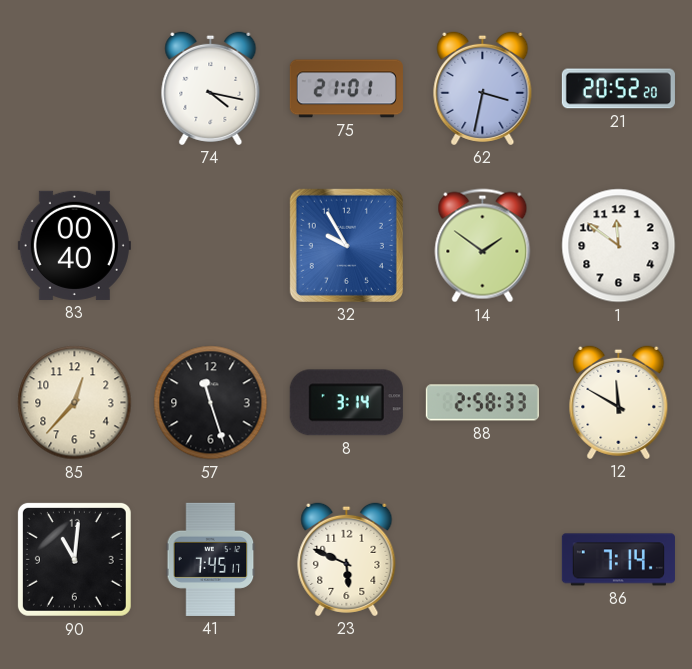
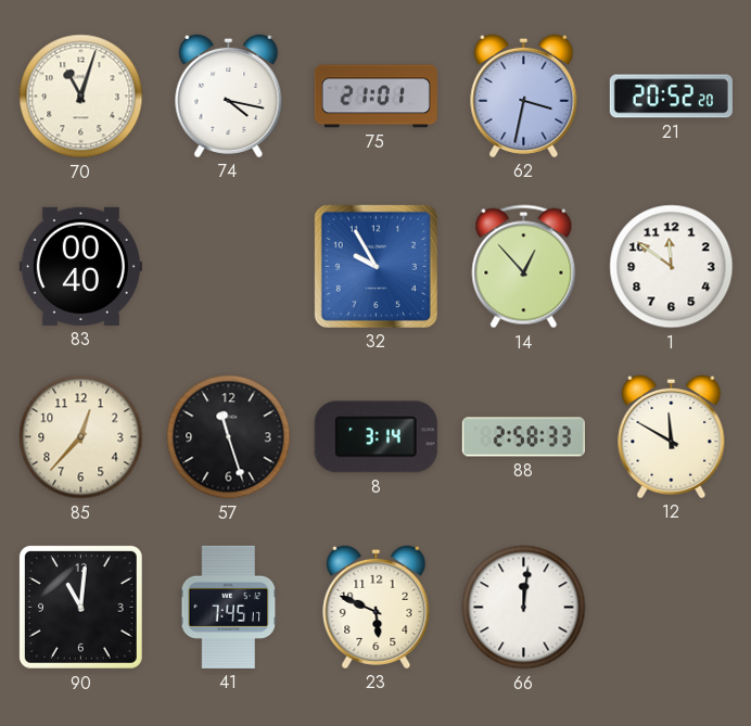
70: none -> 11:03 (81, 97)
14: 1:51 -> 12:53 (524, 267)
66: none -> 12:01 (524, 608)
86: 7:14 -> none (618, 560)
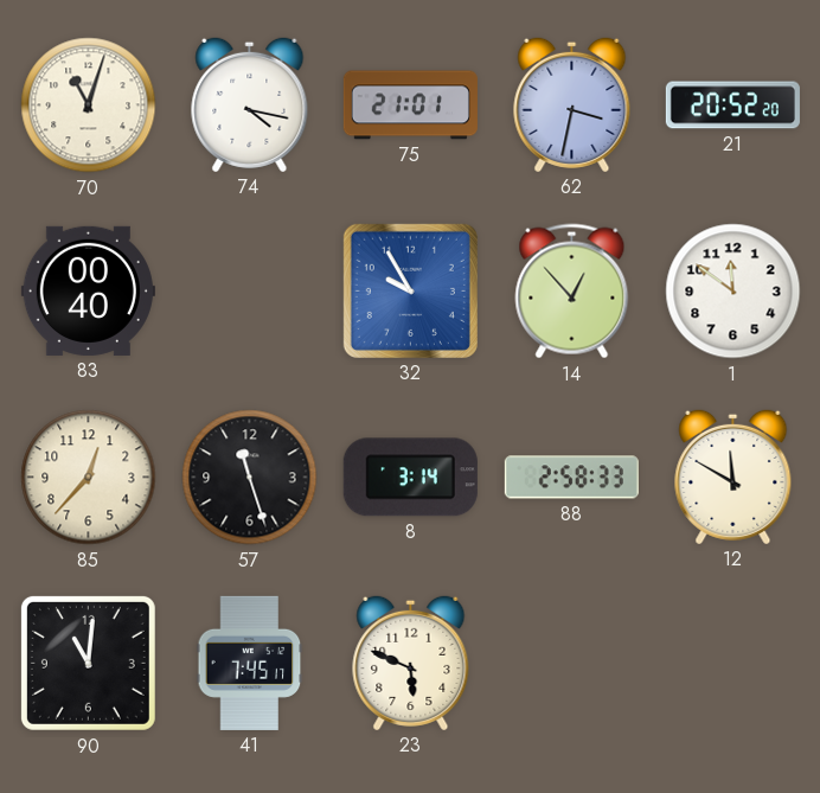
66: 12:01 -> none (524, 608)
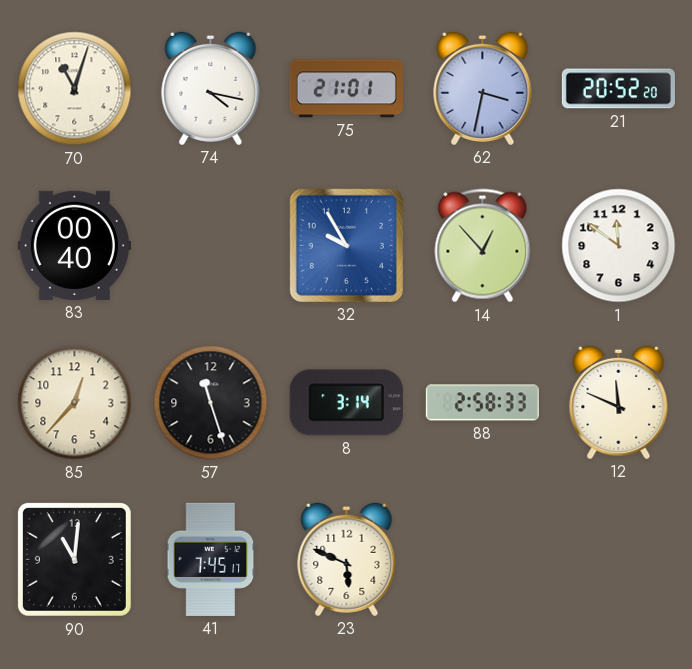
12: 11:50 -> 11:49 (619, 402)
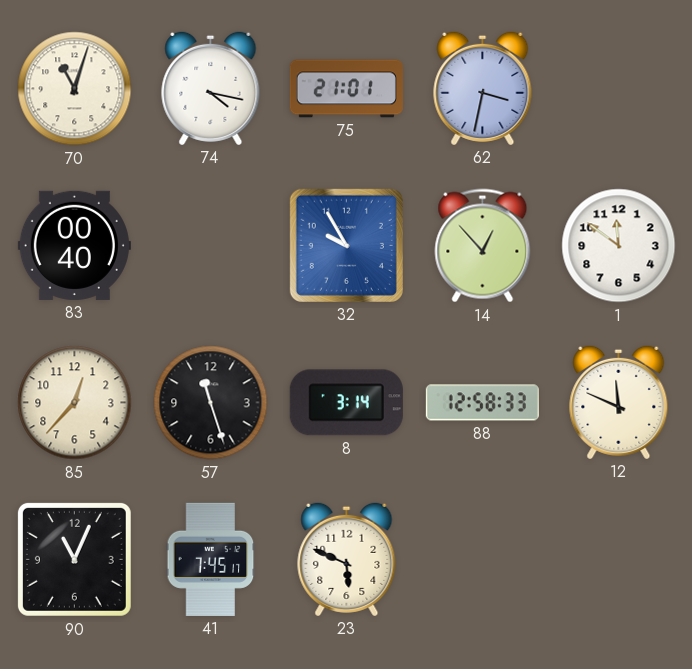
21: 20:52 -> none (618, 89)
88: 2:58 -> 12:58 (482, 403)
90: 11:01 -> 11:04 (74, 559)
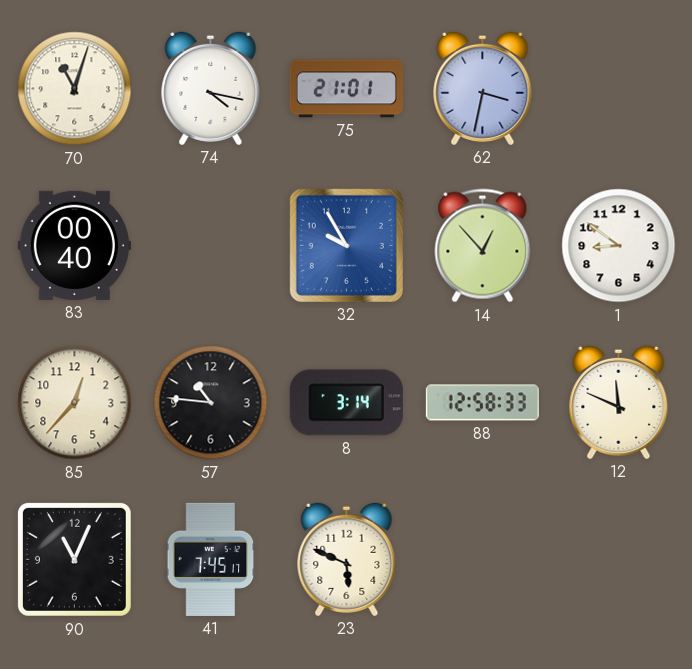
1: 11:51 -> 8:51 (619, 246)
57: 11:27 -> 10:46 (211, 403)
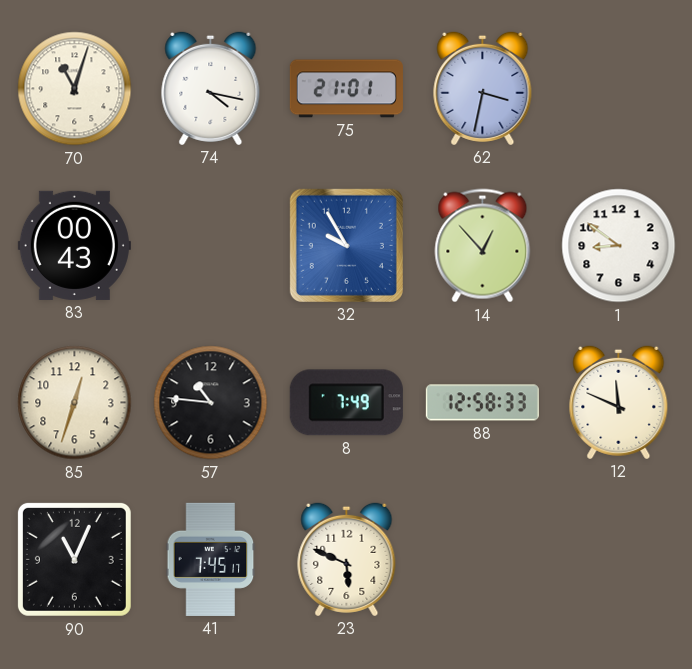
83: 00:40 -> 00:43 (74, 245)
85: 12:37 -> 12:33 (75, 403)
8: 3:14 -> 7:49 (346, 403)
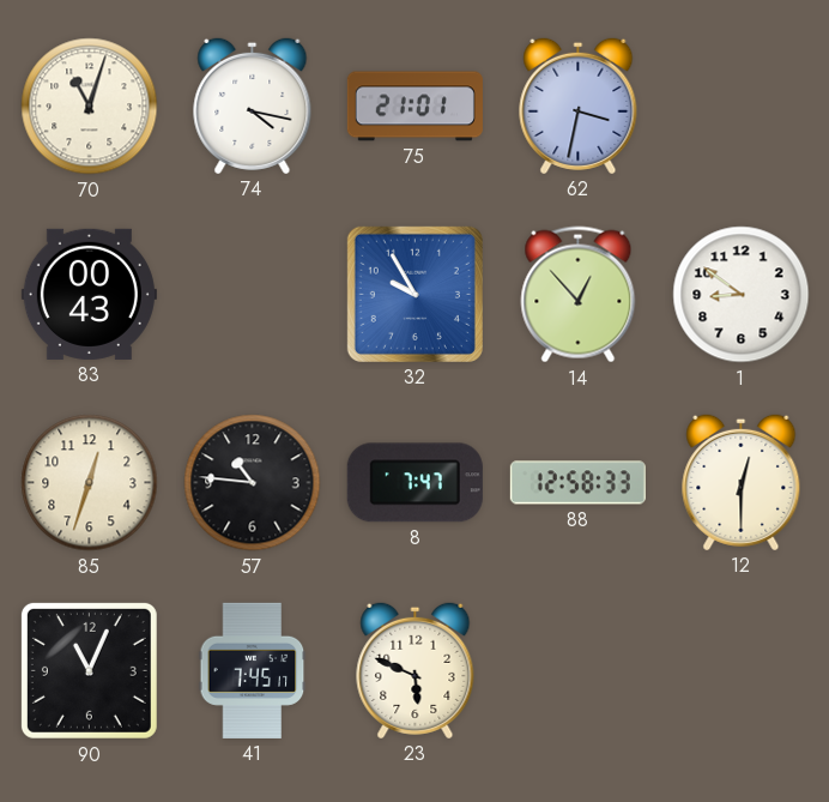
8: 7:49 -> 7:47 (414, 483)
12: 11:49 -> 12:30 (742, 482)
